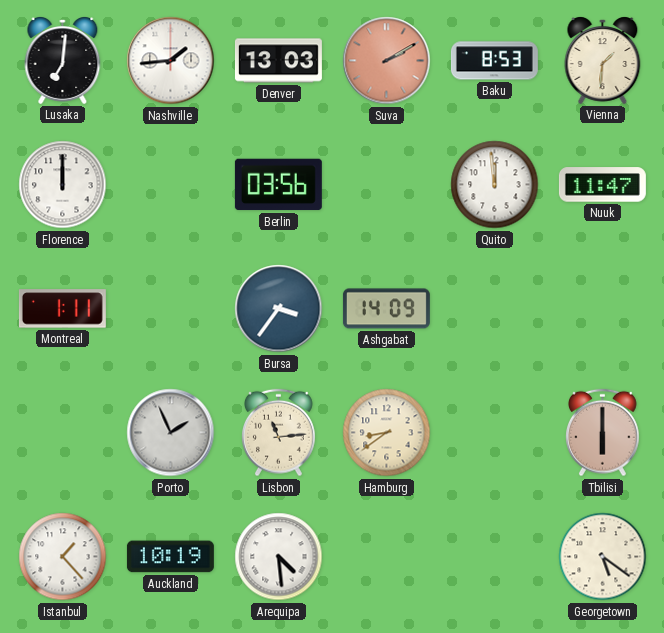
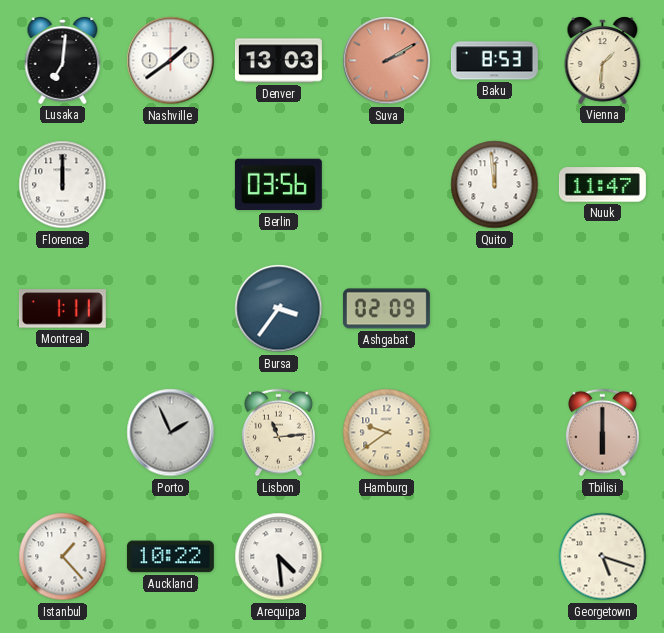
Nashville: 1:44 -> 1:39 (171, 61)
Ashgabat: 14:09 -> 02:09 (386, 309)
Hamburg: 8:39 -> 9:39 (387, 433)
Auckland: 10:19 -> 10:22 (170, 557)
Georgetown: 5:21 -> 5:18 (603, 557)
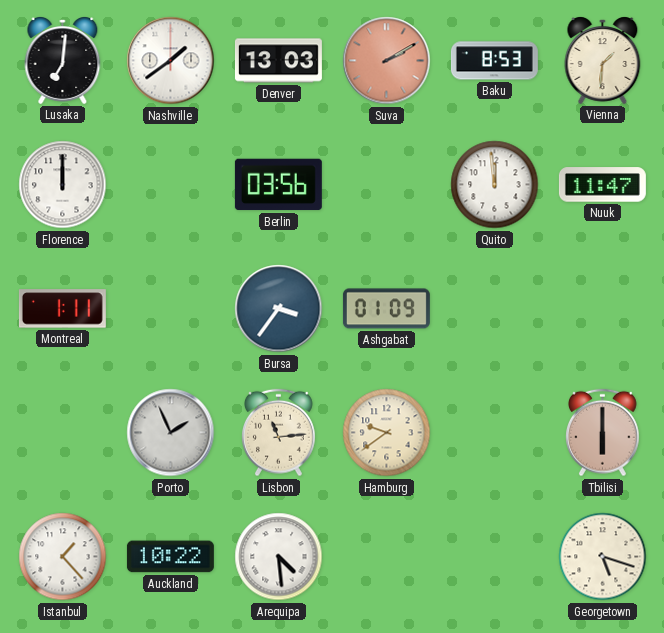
Ashgabat: 02:09 -> 01:09 (386, 309)
